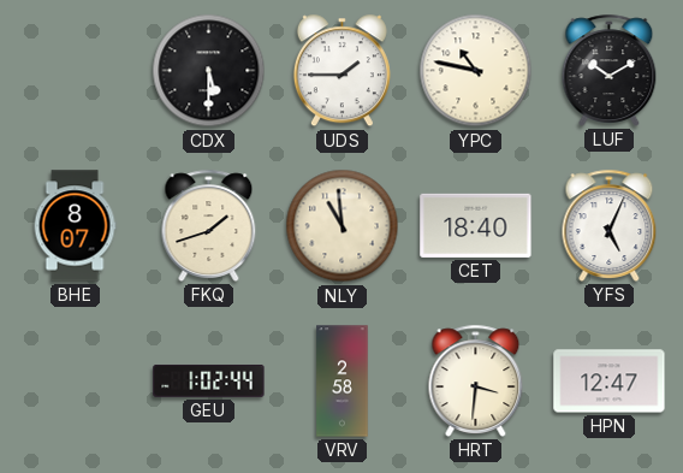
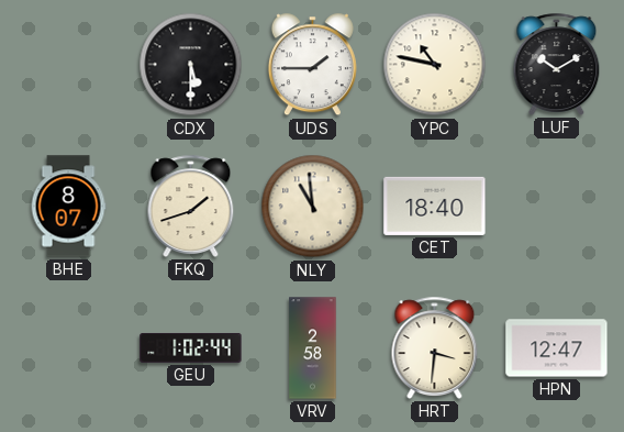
YFS: 5:04 -> none (610, 225)
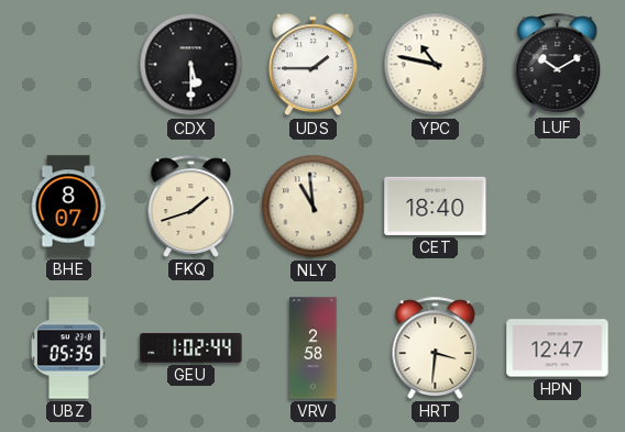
UBZ: none -> 05:35 (69, 348)
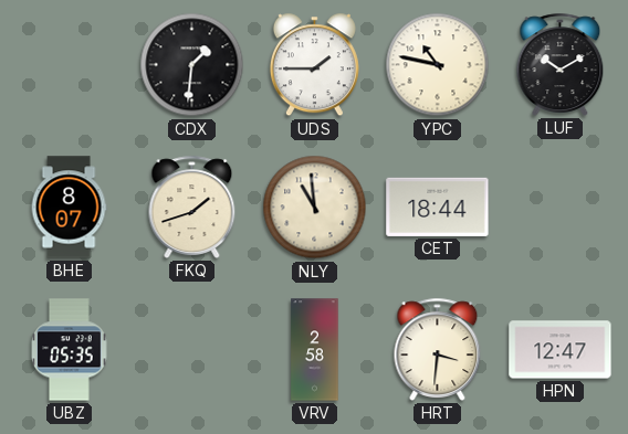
CDX: 5:30 -> 1:31 (192, 65)
CET: 18:40 -> 18:44 (438, 207)
GEU: 1:02 -> none (191, 347)
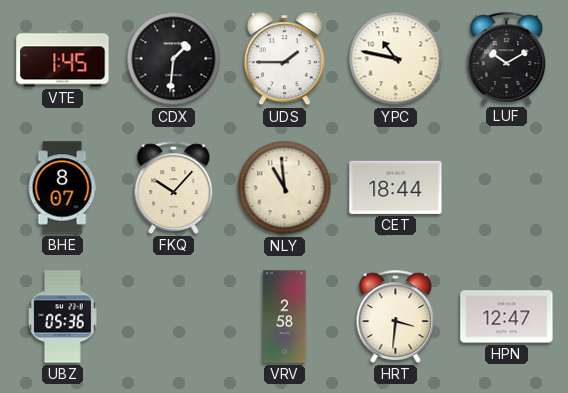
VTE: none -> 1:45 (63, 59)
FKQ: 1:42 -> 10:07 (174, 187)
UBZ: 05:35 -> 05:36 (63, 317)
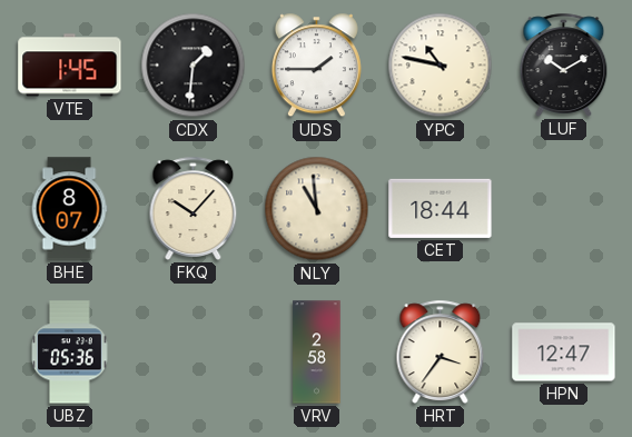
HRT: 3:31 -> 3:36 (441, 351)
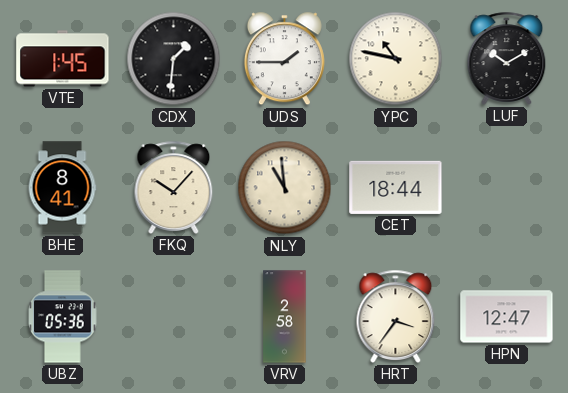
BHE: 8:07 -> 8:41 (62, 188)
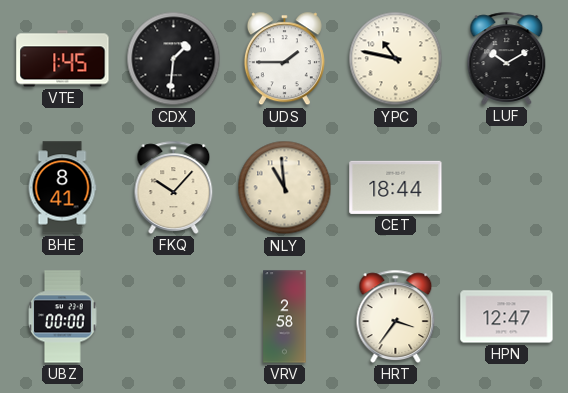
UBZ: 05:36 -> 00:00 (63, 317)
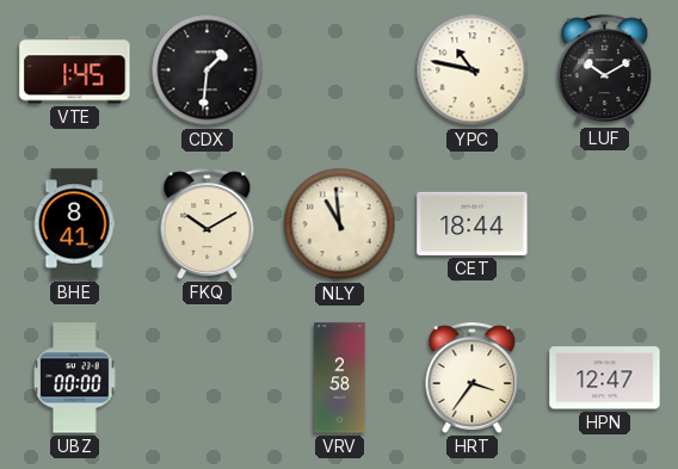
UDS: 1:45 -> none (284, 59)
FKQ: 10:07 -> 10:10 (208, 223)
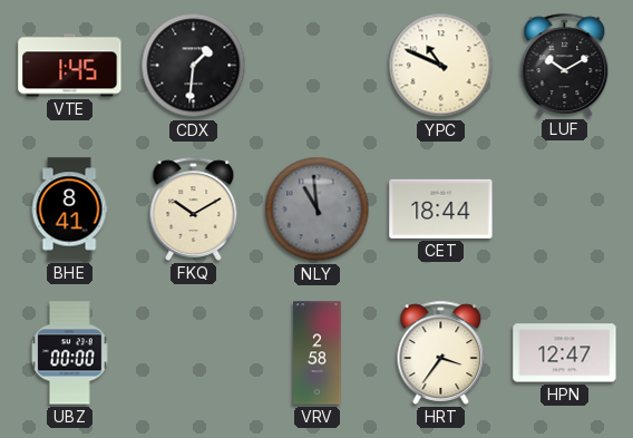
YPC: 10:47 -> 10:49 (441, 66)
NLY dial: cream -> grey (318, 210)
